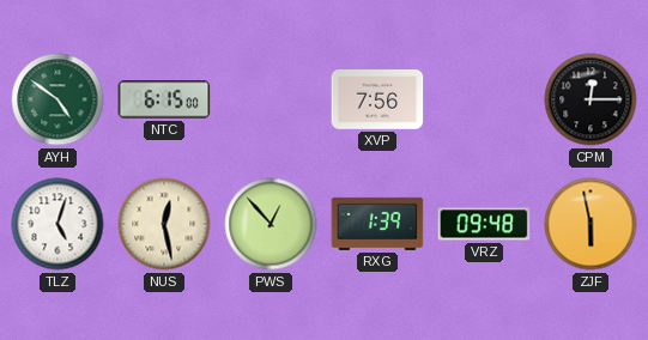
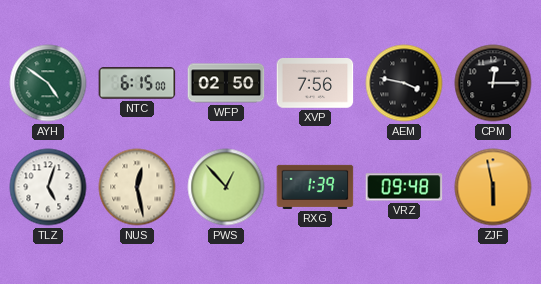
WFP: none -> 02:50 (226, 83)
AEM: none -> 3:47 (404, 83)
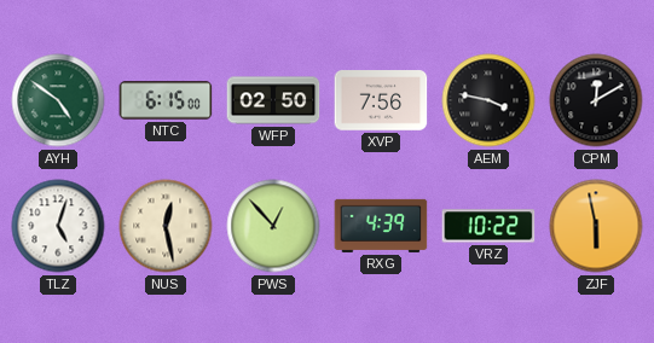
CPM: 12:15 -> 12:10 (596, 100)
RXG: 1:39 -> 4:39 (381, 226)
VRZ: 09:48 -> 10:22 (488, 226)
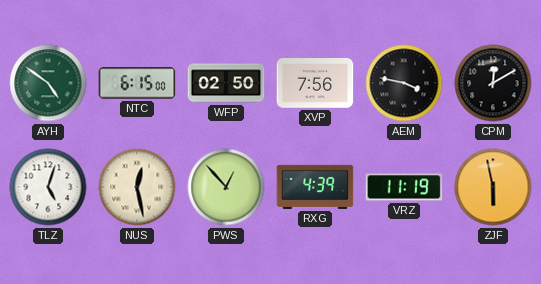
VRZ: 10:22 -> 11:19 (404, 187)
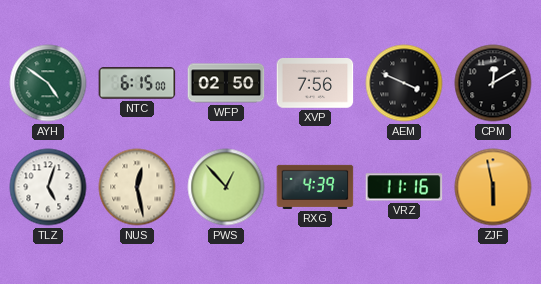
AEM: 3:47 -> 3:49 (404, 83)
VRZ: 11:19 -> 11:16 (404, 187)
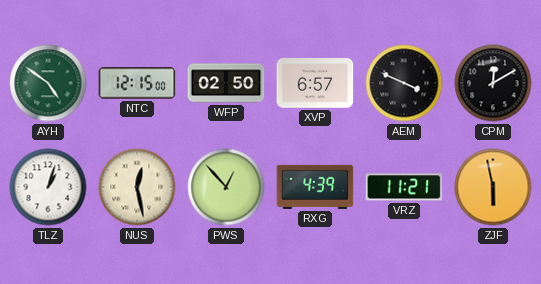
NTC: 6:15 -> 12:15 (137, 83)
XVP: 7:56 -> 6:57 (315, 83)
TLZ: 5:03 -> 1:03 (48, 187)
VRZ: 11:16 -> 11:21 (404, 187)
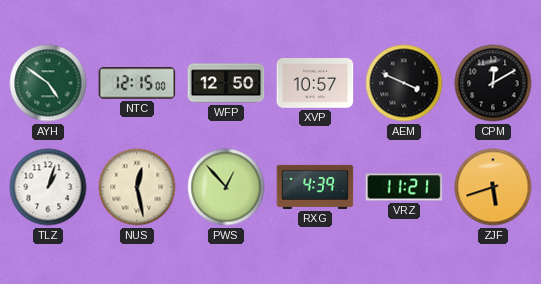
WFP: 02:50 -> 12:50 (226, 83)
XVP: 6:57 -> 10:57 (315, 83)
ZJF: 5:58 -> 5:42 (493, 187)
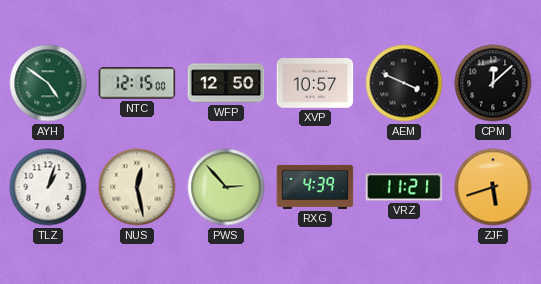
CPM: 12:10 -> 12:08 (493, 83)
PWS: 12:53 -> 2:53 (226, 187)
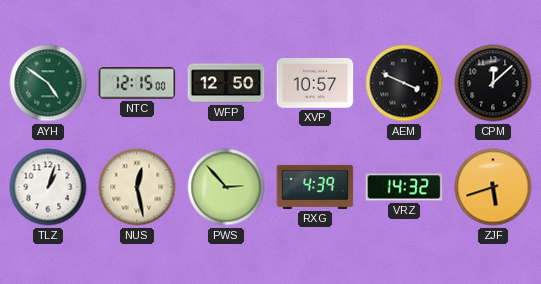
VRZ: 11:21 -> 14:32 (404, 187)
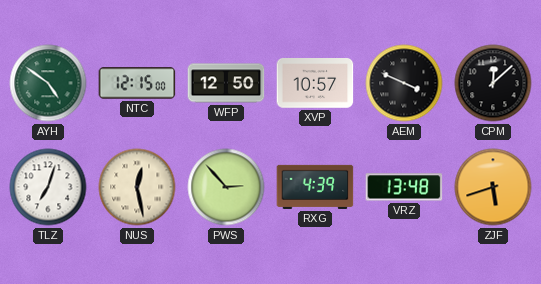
TLZ: 1:03 -> 7:03 (48, 187)
VRZ: 14:32 -> 13:48 (404, 187)
